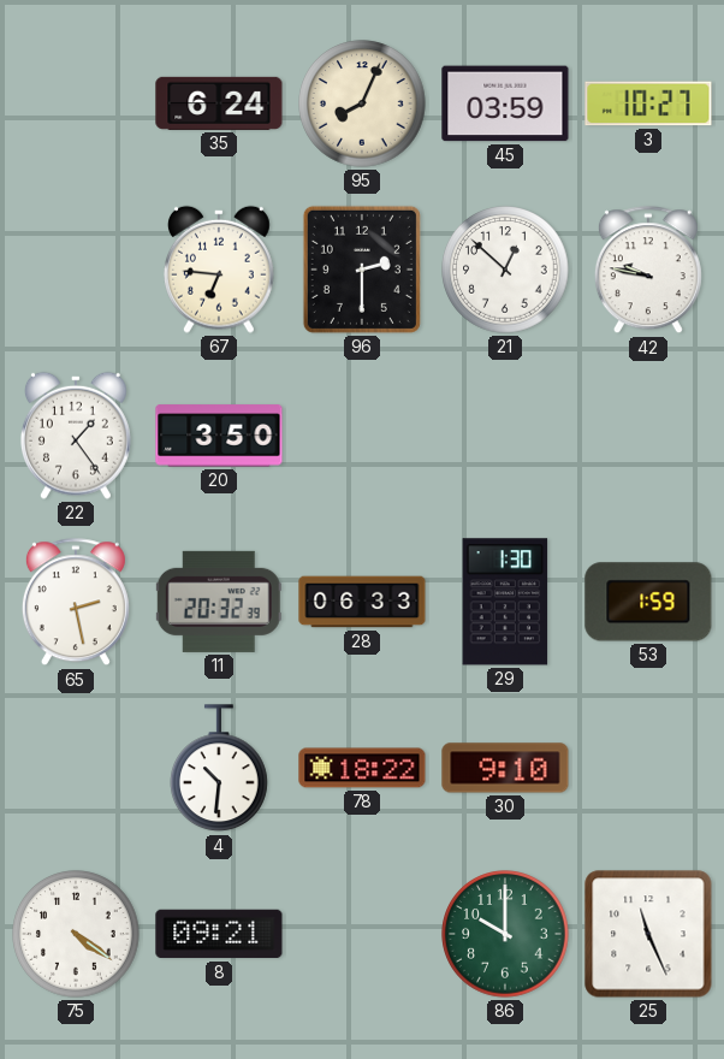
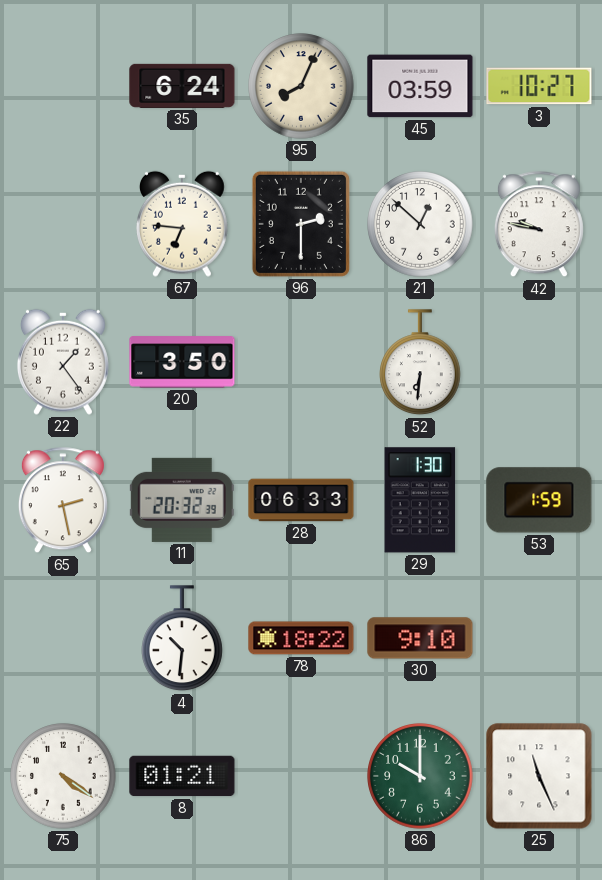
52: none -> 6:31 (421, 363)
8: 09:21 -> 01:21 (182, 776)
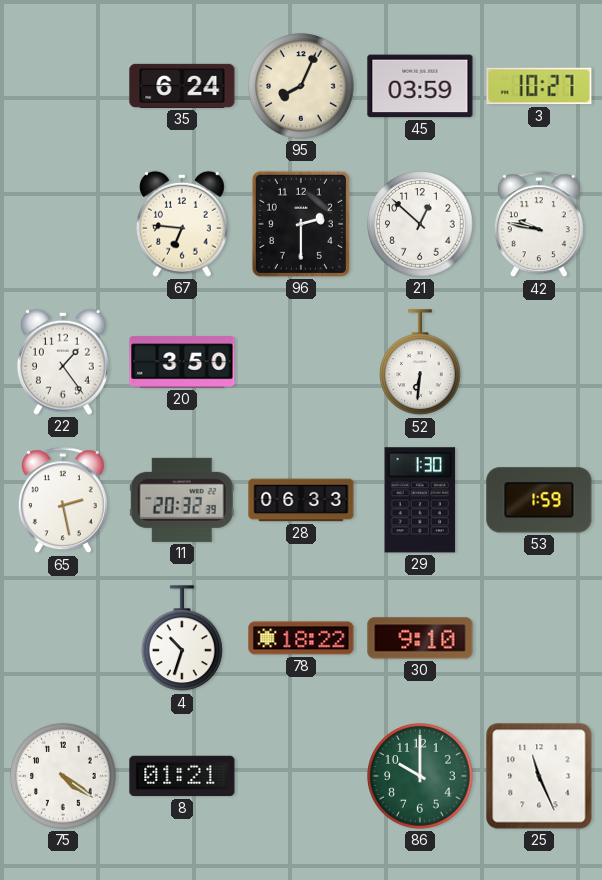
4: 10:31 -> 10:33 (183, 639)
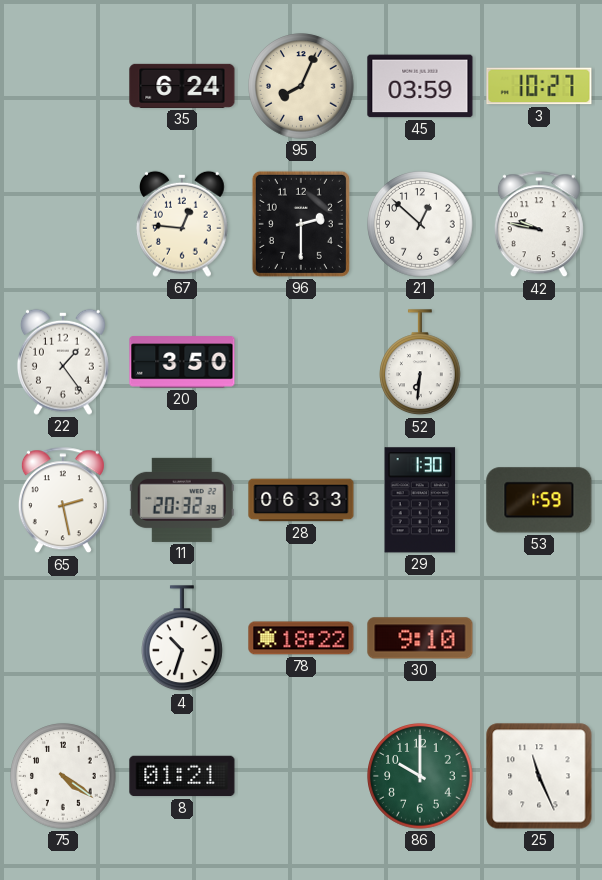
67: 6:46 -> 12:46 (182, 224)
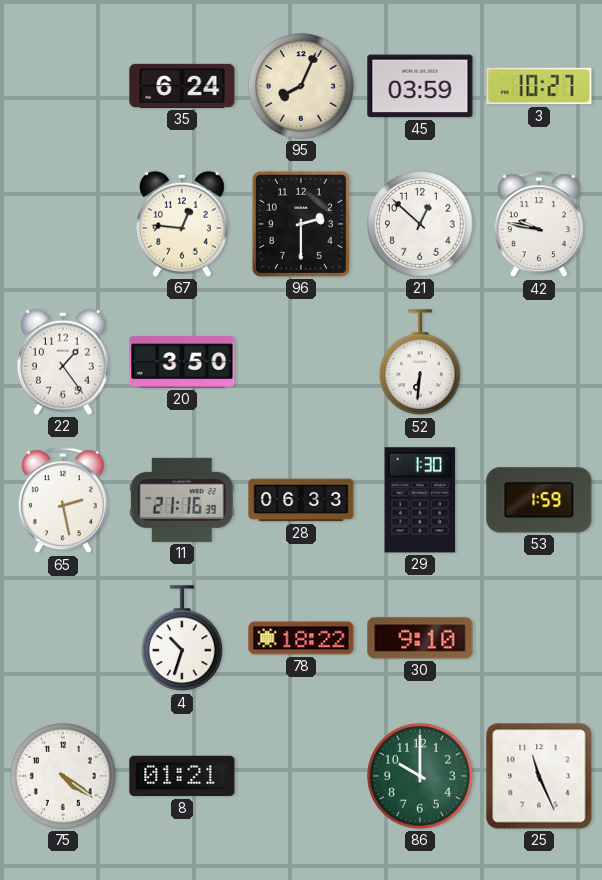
11: 20:32 -> 21:16 (182, 500)
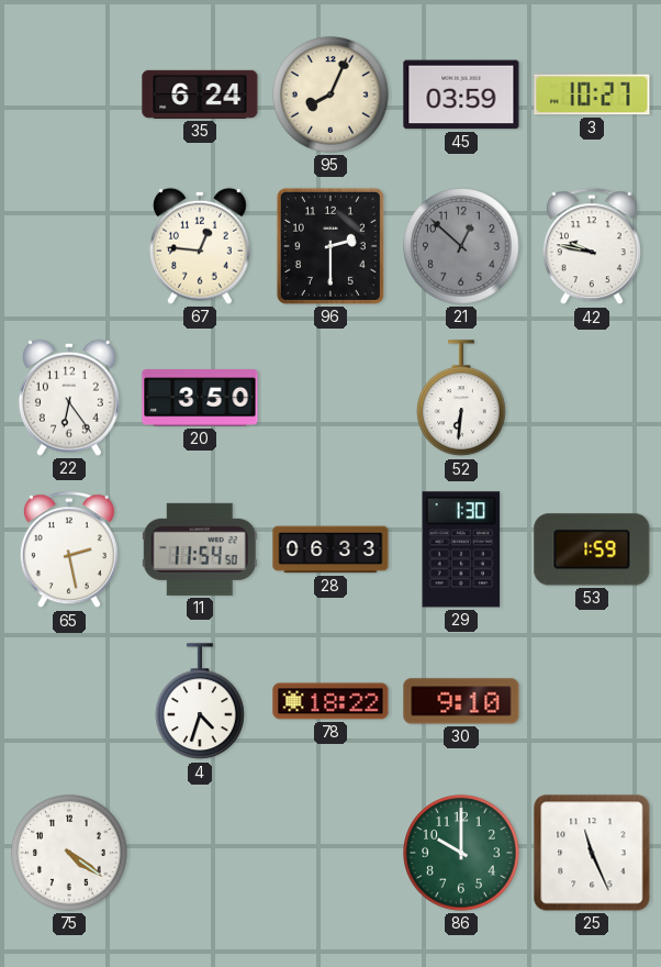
21 dial: white -> grey (461, 246)
22: 1:24 -> 6:24 (69, 398)
11: 21:16 -> 11:54 (200, 549)
4: 10:33 -> 4:33 (201, 702)
8: 01:21 -> none (182, 776)
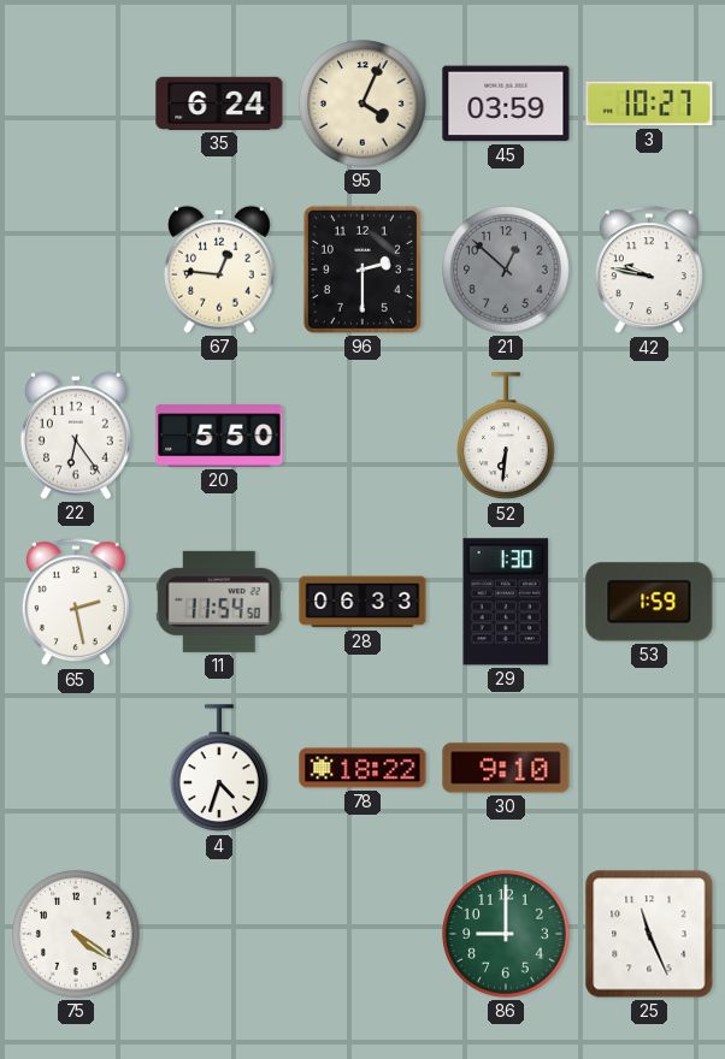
95: 8:04 -> 4:04 (362, 103)
20: 3:50 -> 5:50 (219, 436)
86: 10:00 -> 9:00 (506, 934)
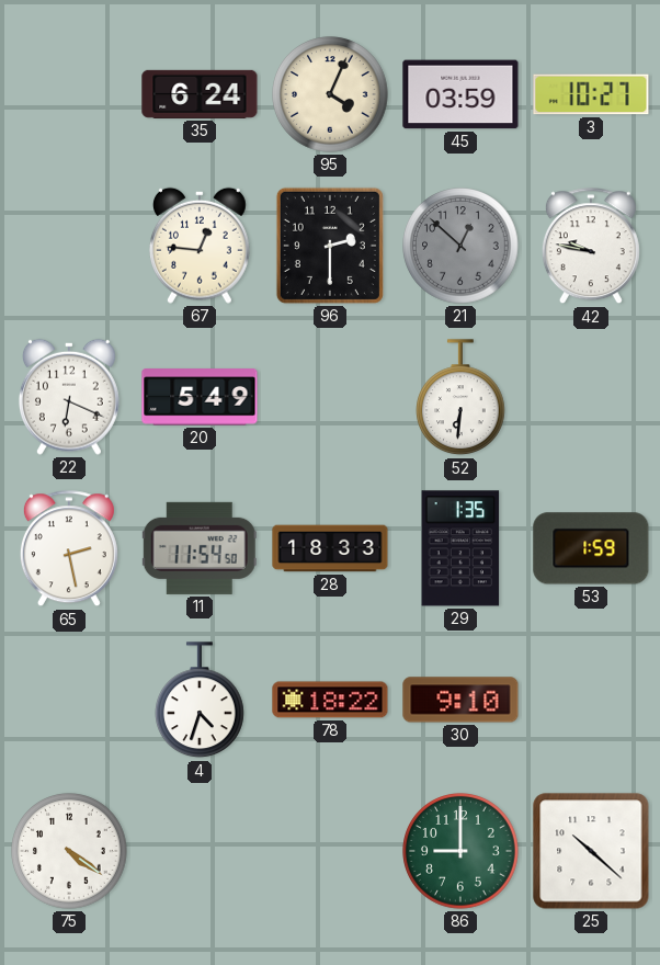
22: 6:24 -> 6:19 (69, 397)
20: 5:50 -> 5:49 (200, 397)
28: 06:33 -> 18:33 (330, 548)
29: 1:30 -> 1:35 (460, 548)
25: 11:26 -> 10:22 (591, 851)
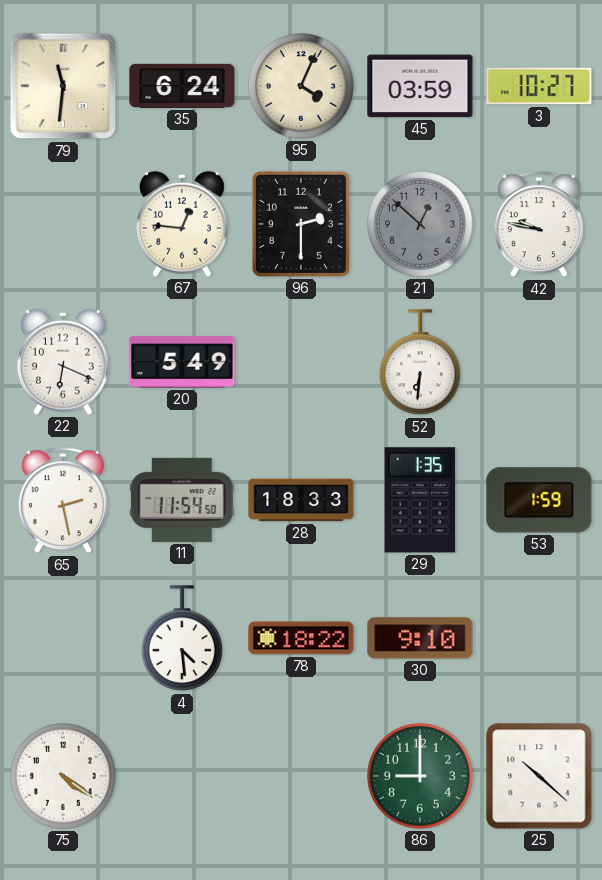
79: none -> 11:31 (63, 86)
4: 4:33 -> 4:29 (183, 639)
